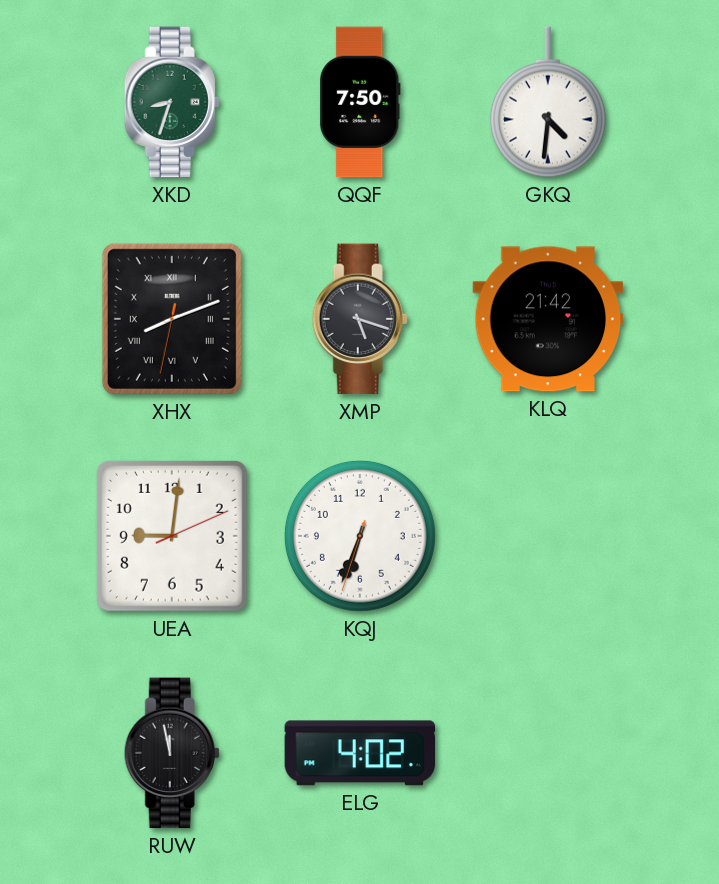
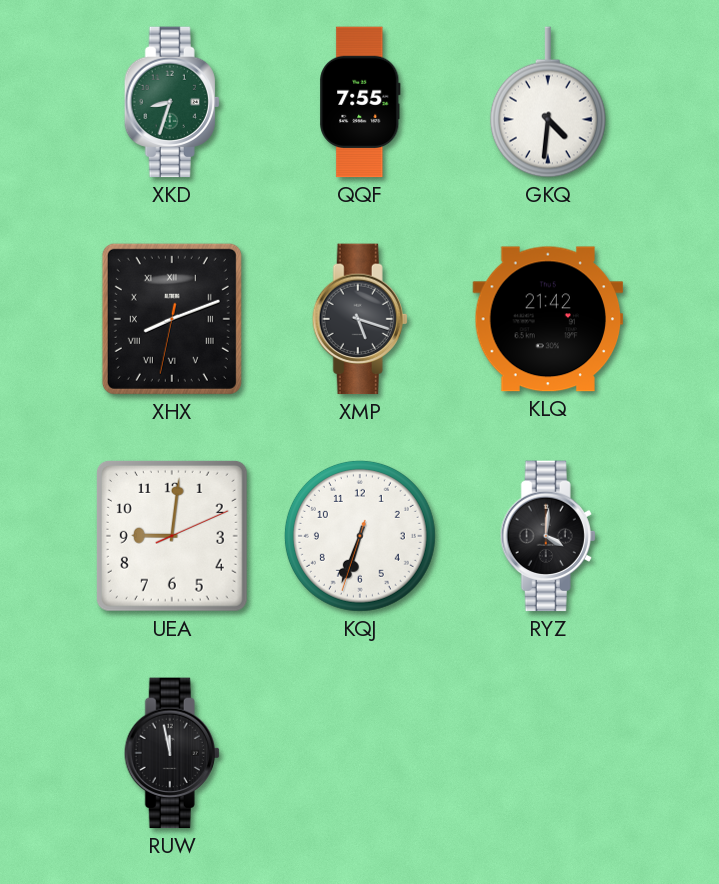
QQF: 7:50 -> 7:55 (360, 102)
RYZ: none -> 4:01 (548, 536)
ELG: 4:02 -> none (360, 753)
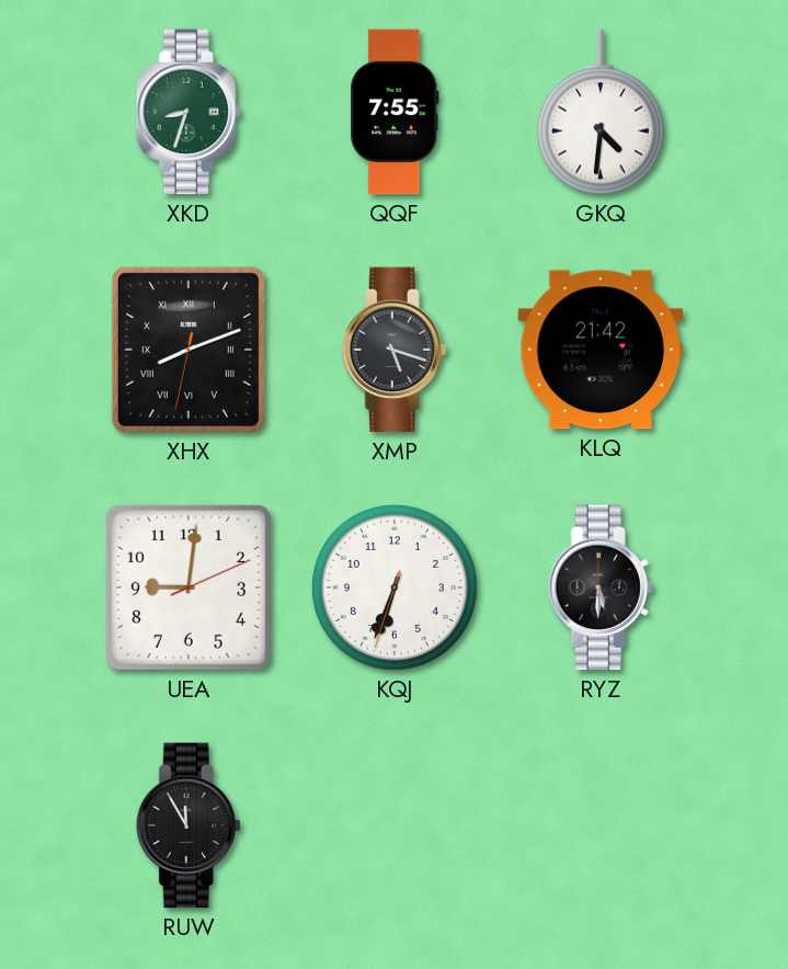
RYZ: 4:01 -> 5:30 (601, 588)
RUW: 11:58 -> 11:55 (189, 825)
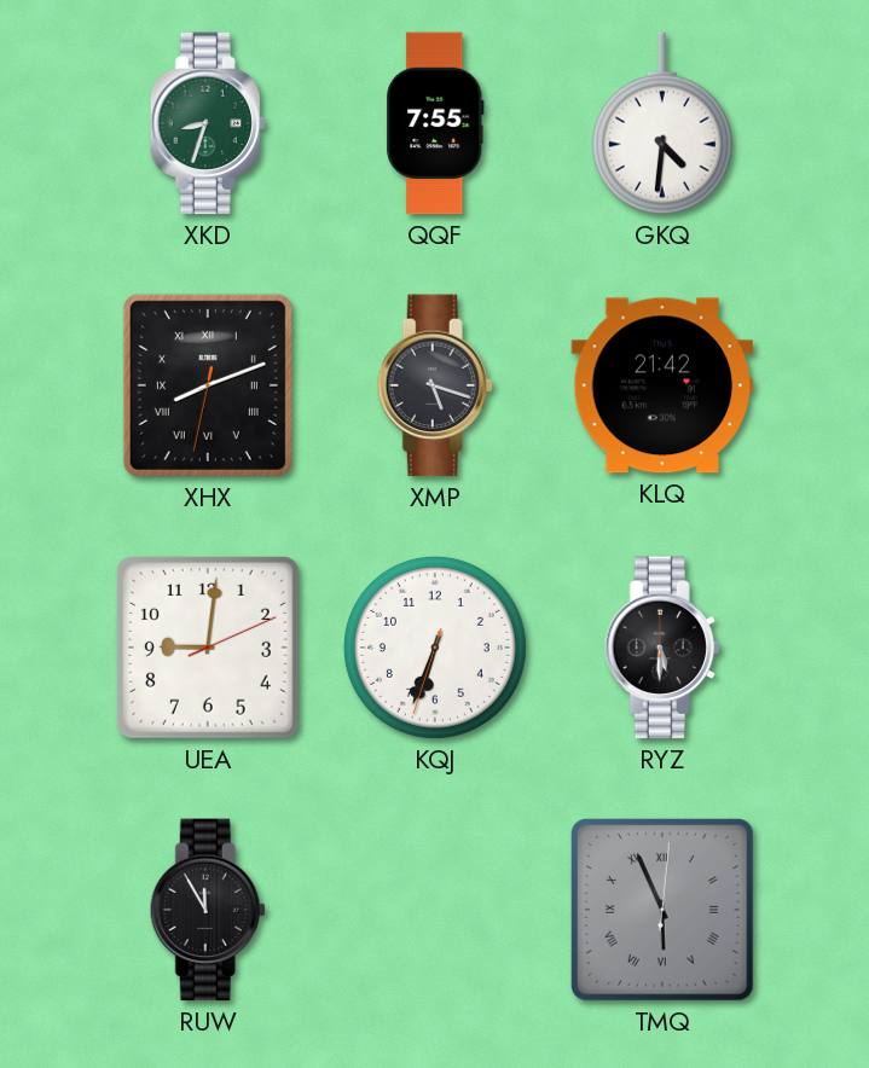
TMQ: none -> 5:56 (662, 910)
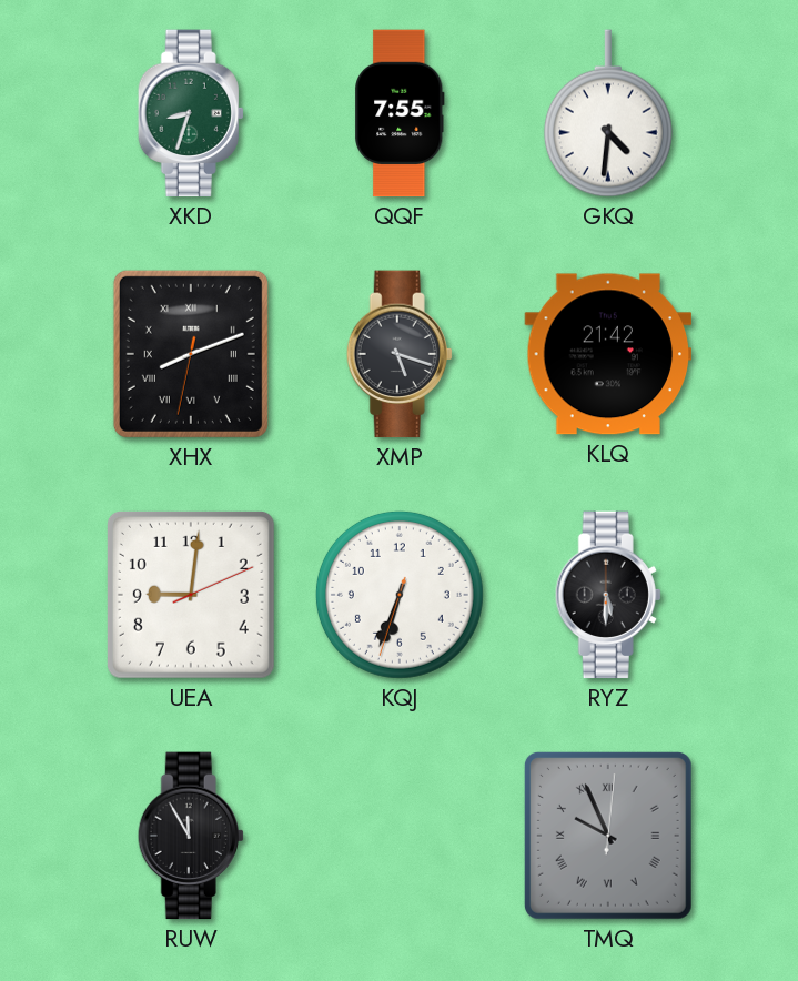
TMQ: 5:56 -> 9:56 (608, 836)
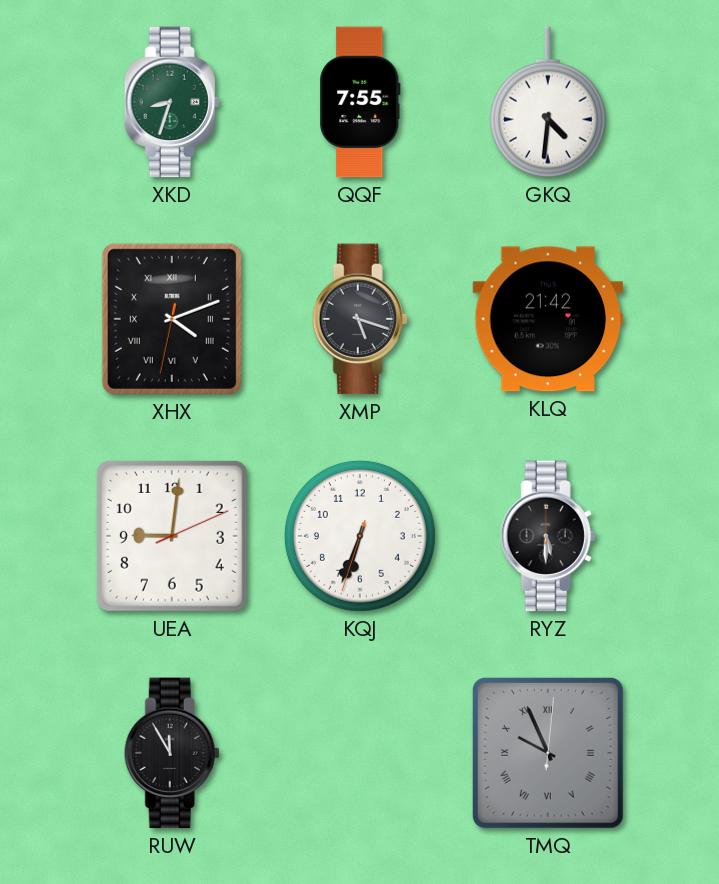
XHX: 8:11 -> 4:11 (172, 319)
